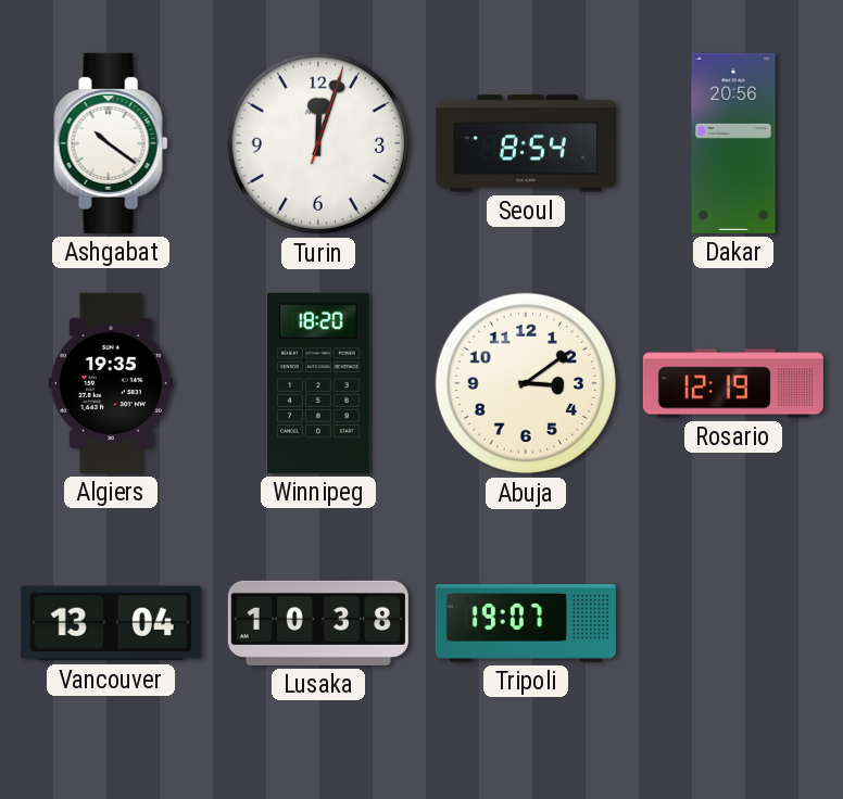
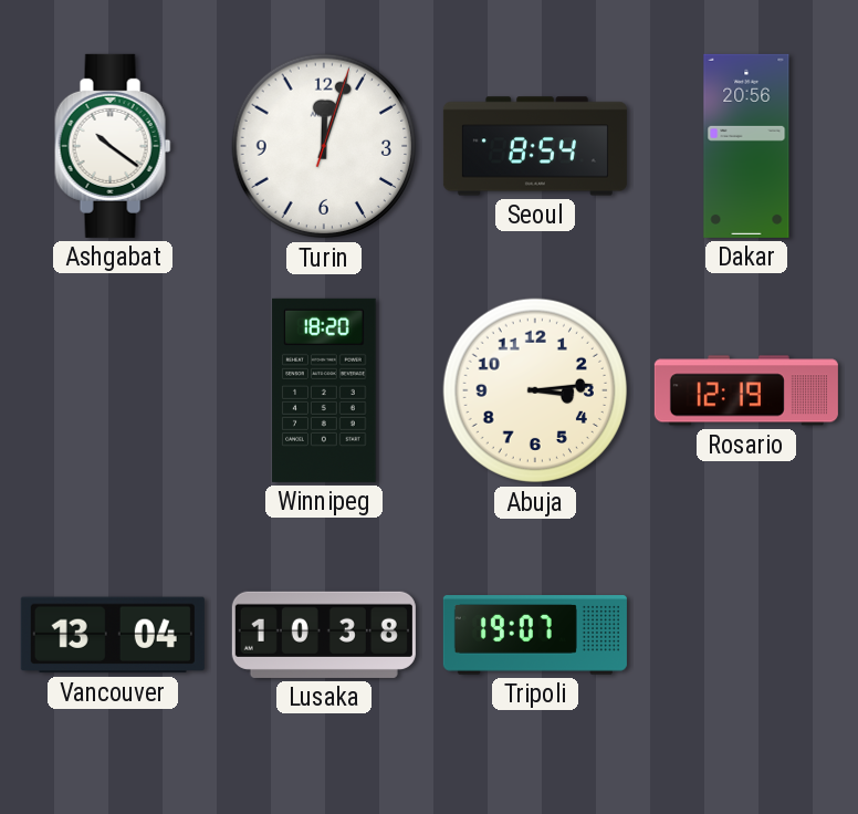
Algiers: 19:35 -> none (111, 383)
Abuja: 3:09 -> 3:14 (535, 390)
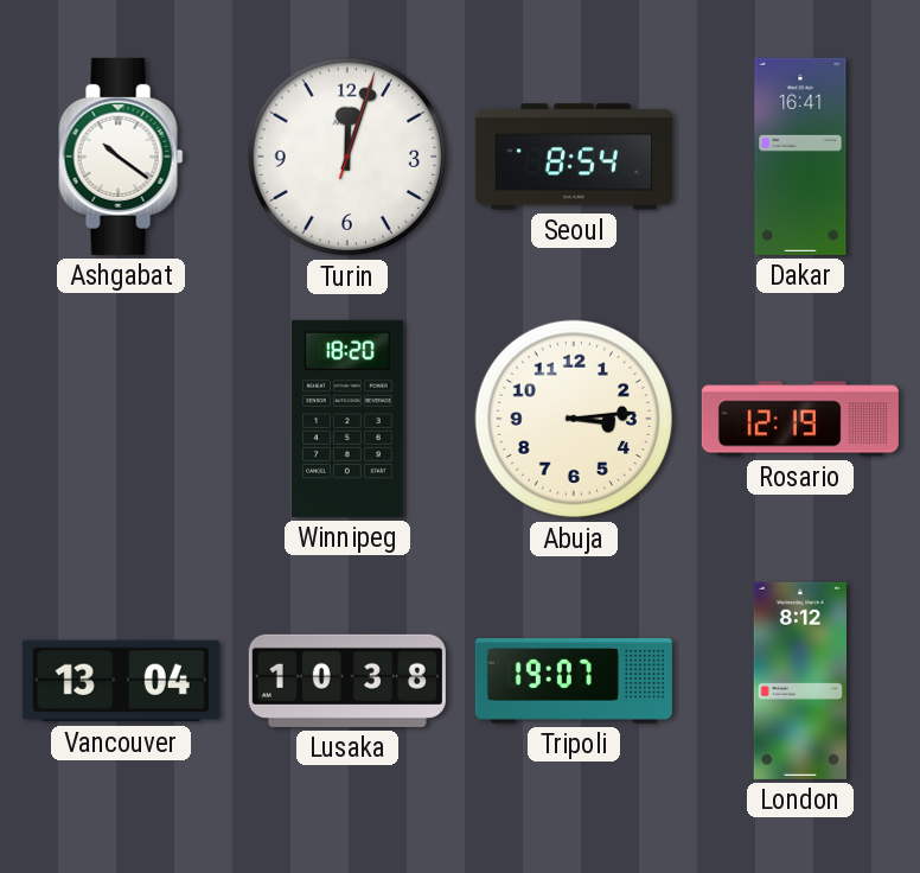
Dakar: 20:56 -> 16:41 (800, 157)
London: none -> 8:12 (800, 681)
